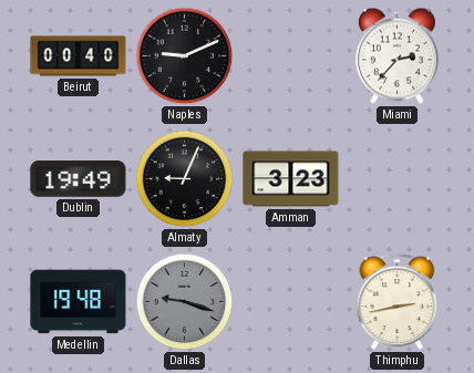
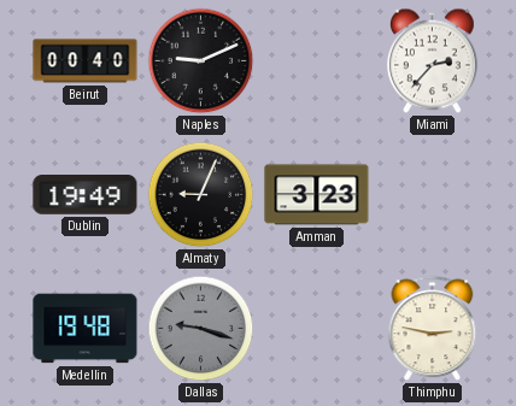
Thimphu: 2:43 -> 2:47 (433, 329)
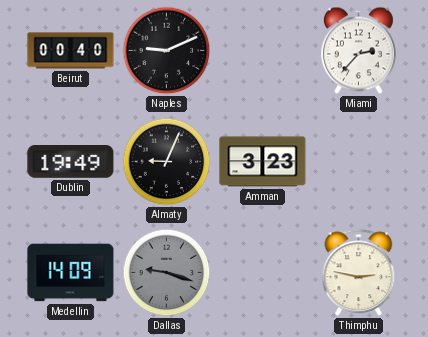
Medellin: 19:48 -> 14:09 (71, 273)
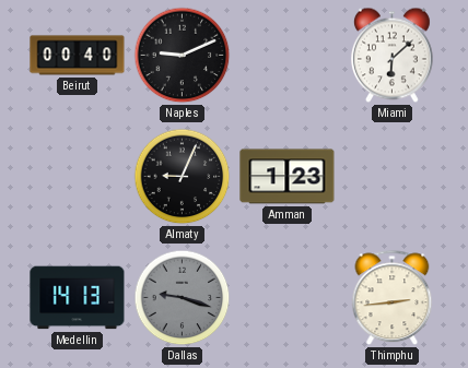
Miami: 2:37 -> 6:08 (391, 56)
Dublin: 19:49 -> none (71, 162)
Amman: 3:23 -> 1:23 (288, 177)
Medellin: 14:09 -> 14:13 (78, 298)
Thimphu: 2:47 -> 2:44 (393, 298)
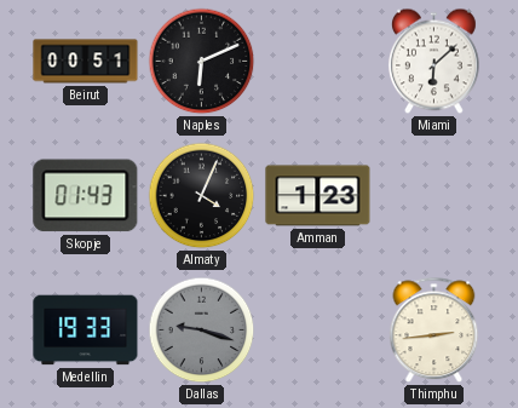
Beirut: 00:40 -> 00:51 (86, 62)
Naples: 9:11 -> 6:11 (202, 62)
Skopje: none -> 01:43 (86, 196)
Almaty: 9:04 -> 4:04 (202, 196)
Medellin: 14:13 -> 19:33 (86, 331)
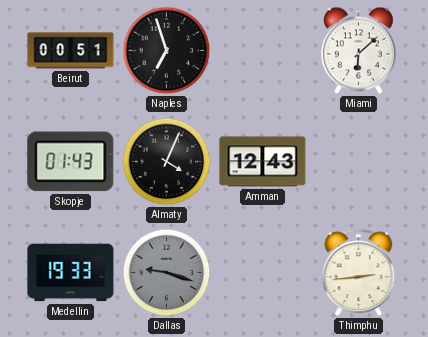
Naples: 6:11 -> 6:57 (167, 51)
Amman: 1:23 -> 12:43 (263, 162)
